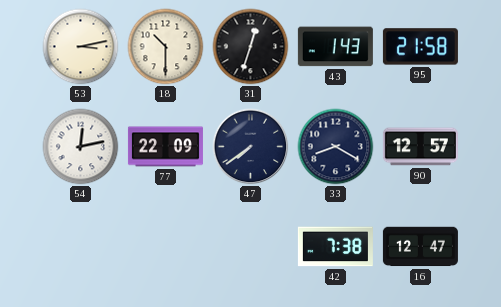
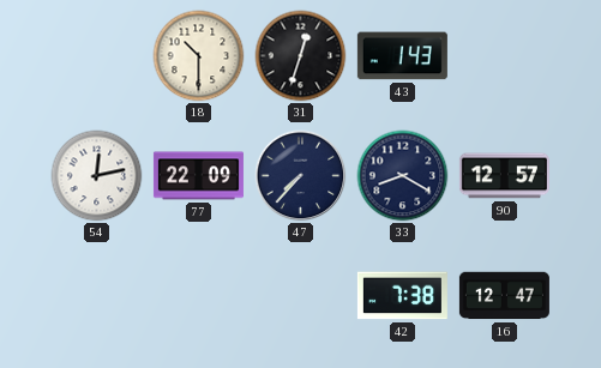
53: 3:13 -> none (81, 47)
95: 21:58 -> none (420, 47)
47: 7:39 -> 7:37 (301, 176)
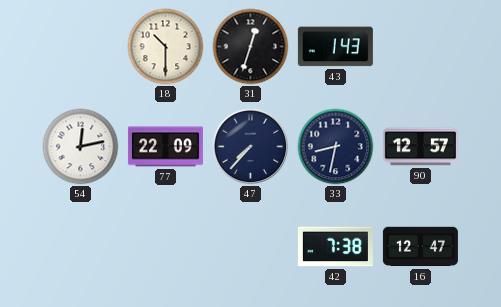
33: 8:20 -> 8:32 (336, 147)
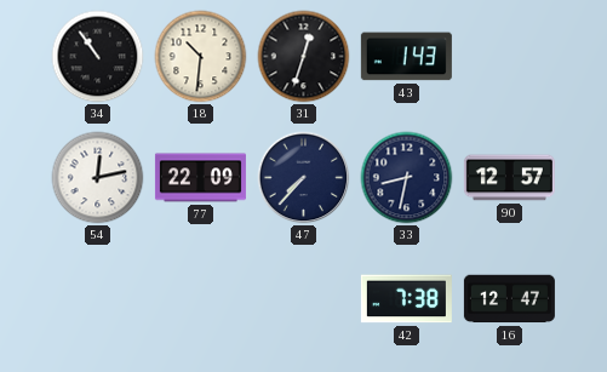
34: none -> 10:54 (98, 57)
18: 10:30 -> 10:31 (201, 57)
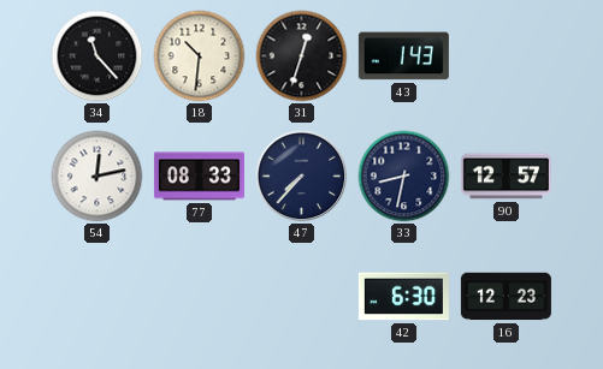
34: 10:54 -> 11:23 (97, 56)
77: 22:09 -> 08:33 (199, 177)
42: 7:38 -> 6:30 (403, 297)
16: 12:47 -> 12:23 (506, 297)
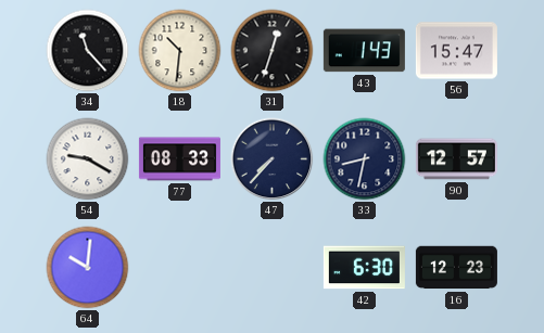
56: none -> 15:47 (456, 51)
54: 12:13 -> 9:20 (88, 159)
64: none -> 10:01 (88, 268)
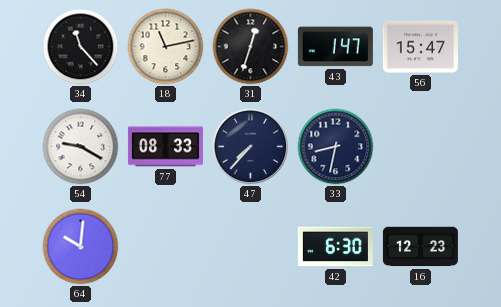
18: 10:31 -> 11:13 (166, 47)
43: 1:43 -> 1:47 (335, 47)
90: 12:57 -> none (456, 159)
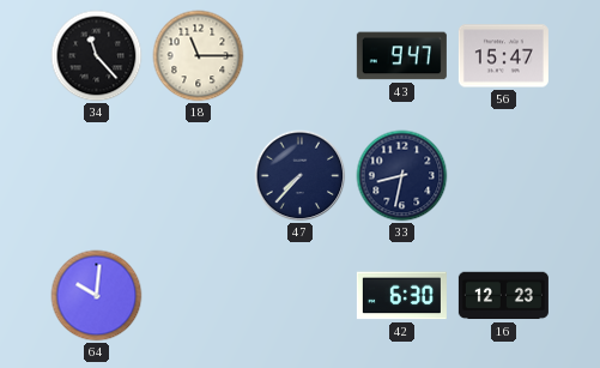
18: 11:13 -> 11:15 (199, 56)
31: 12:33 -> none (251, 47)
43: 1:47 -> 9:47 (401, 56)
54: 9:20 -> none (81, 147)
77: 08:33 -> none (165, 147)
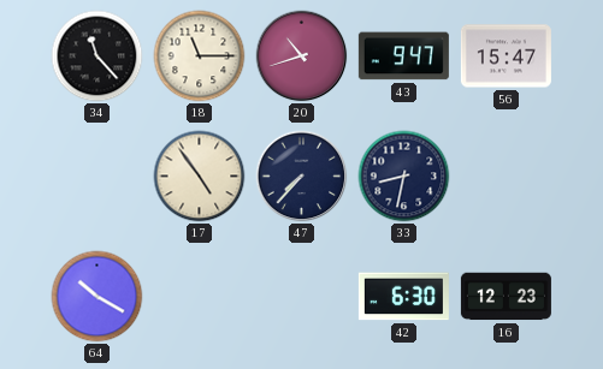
20: none -> 10:42 (302, 56)
17: none -> 4:54 (200, 177)
64: 10:01 -> 10:20 (97, 297)
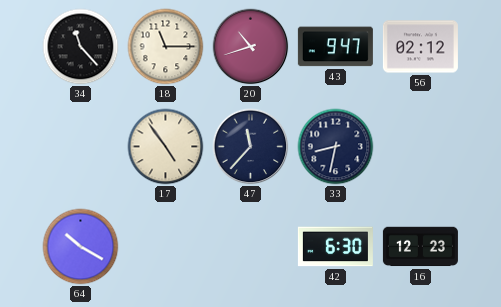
56: 15:47 -> 02:12 (420, 47)
47: 7:37 -> 11:37 (251, 147)
